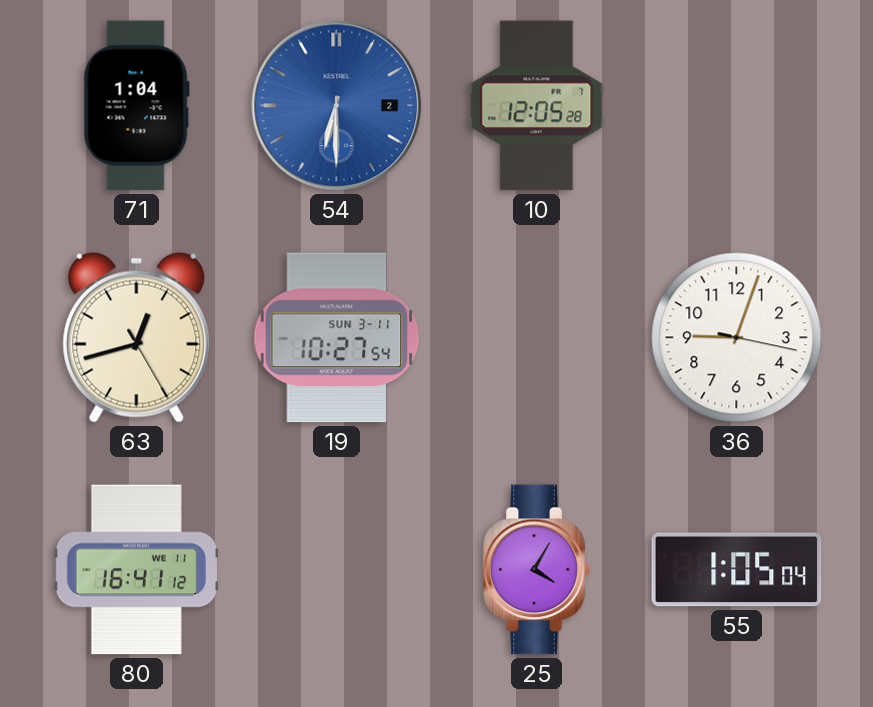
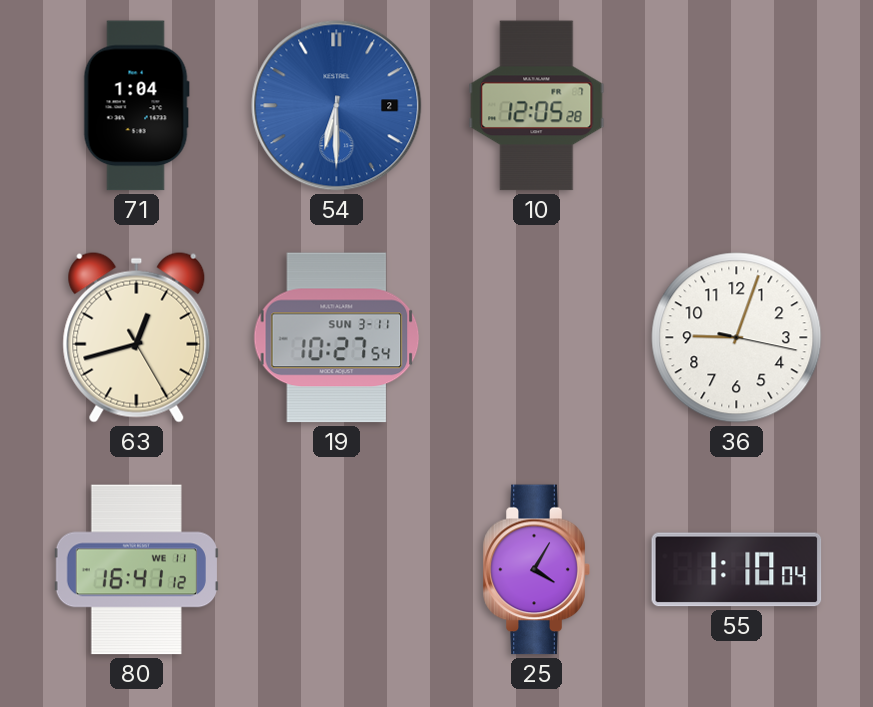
55: 1:05 -> 1:10 (737, 570)
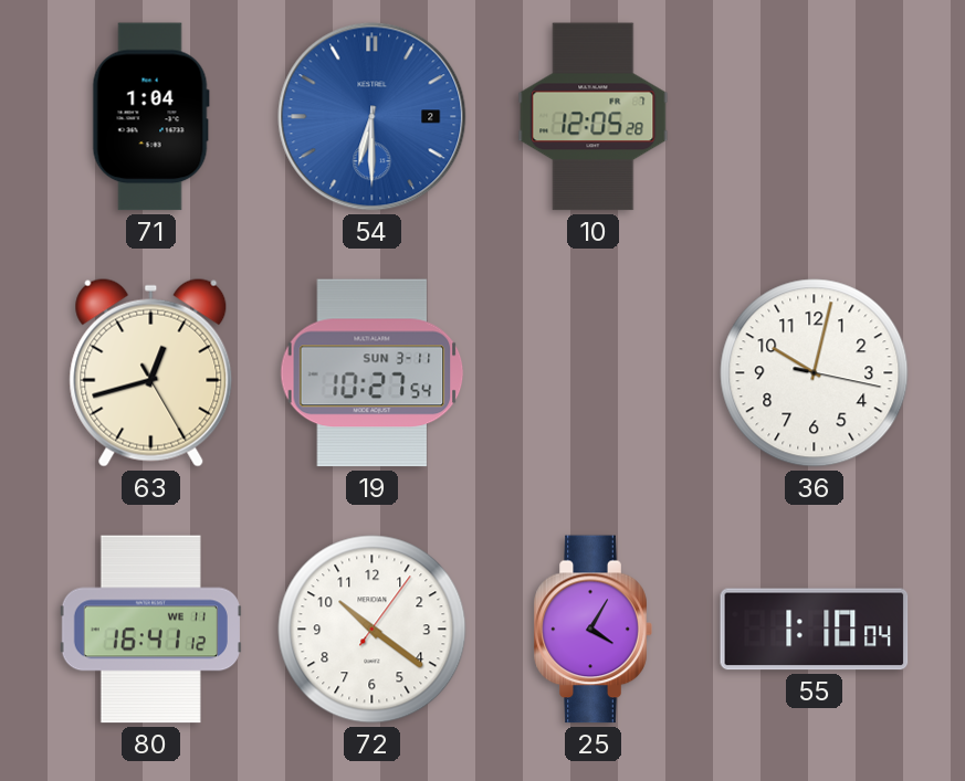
36: 9:03 -> 10:02 (815, 373)
72: none -> 10:21 (373, 630)
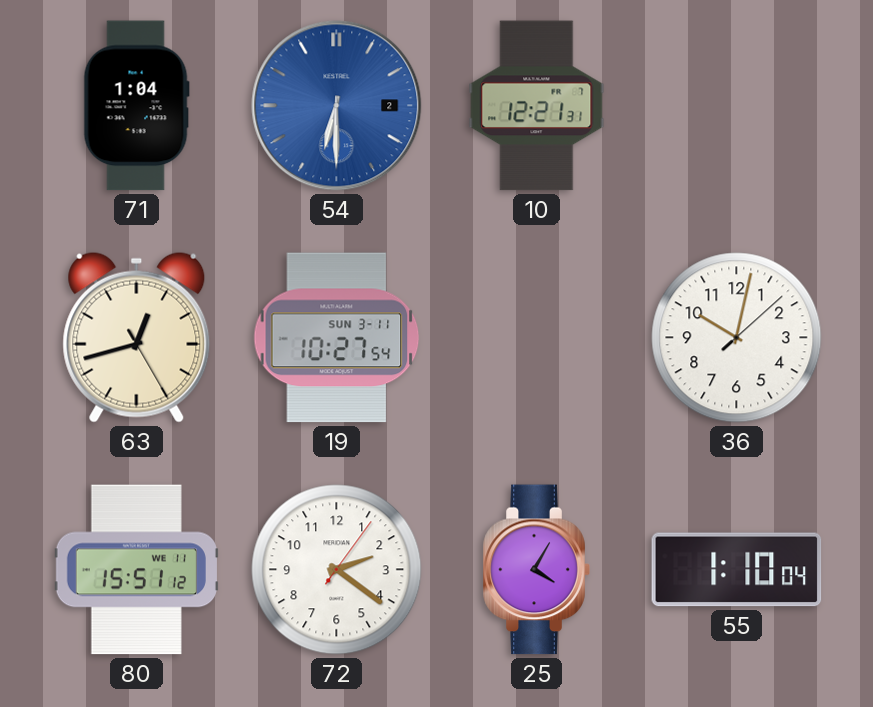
10: 12:05 -> 12:21 (537, 106)
36: 10:02:17 -> 10:02:08 (737, 338)
80: 16:41 -> 15:51 (136, 570)
72: 10:21 -> 2:21 (337, 570)
